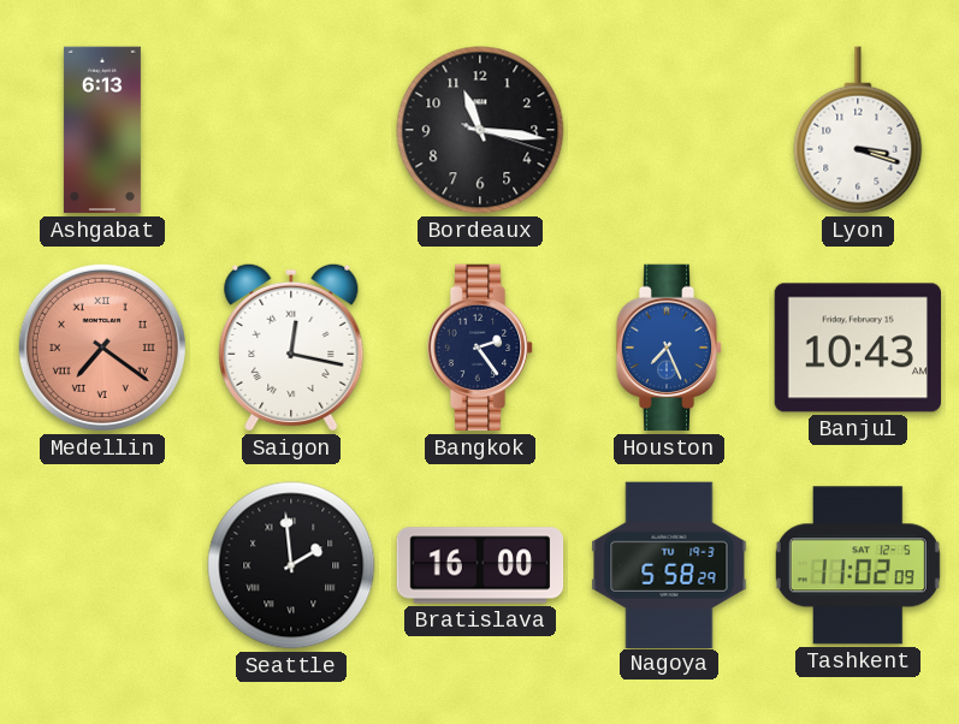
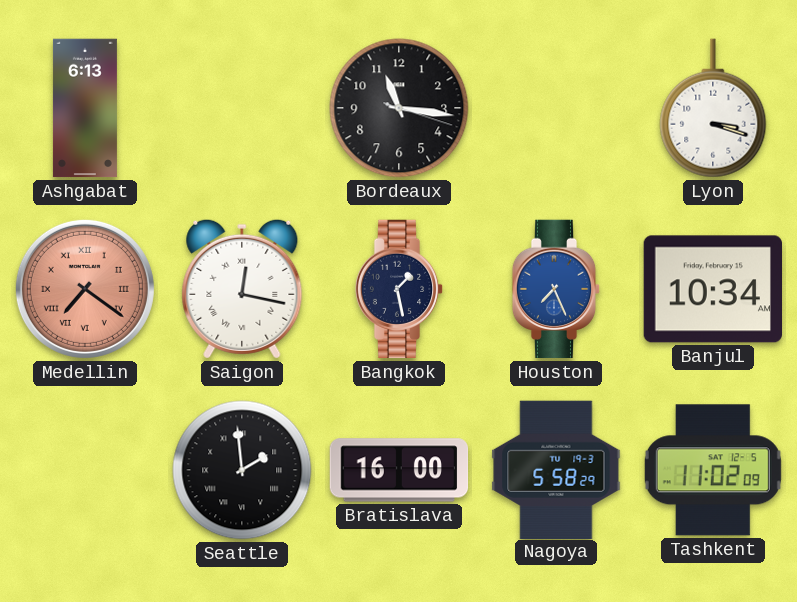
Bangkok: 2:24 -> 1:28 (399, 289)
Banjul: 10:43 -> 10:34 (712, 289)
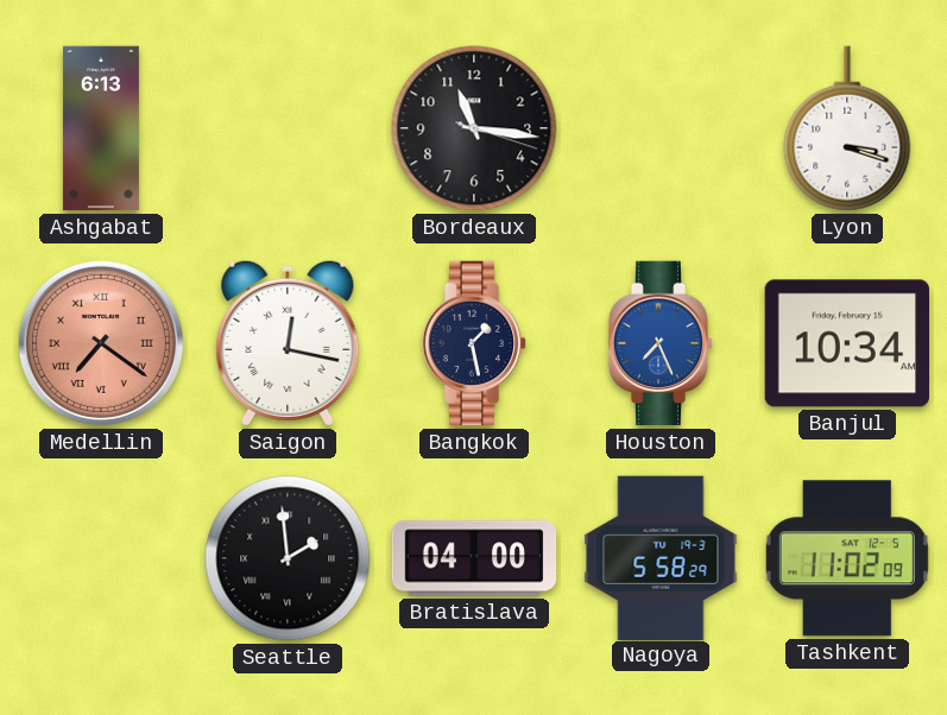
Bratislava: 16:00 -> 04:00 (474, 558)
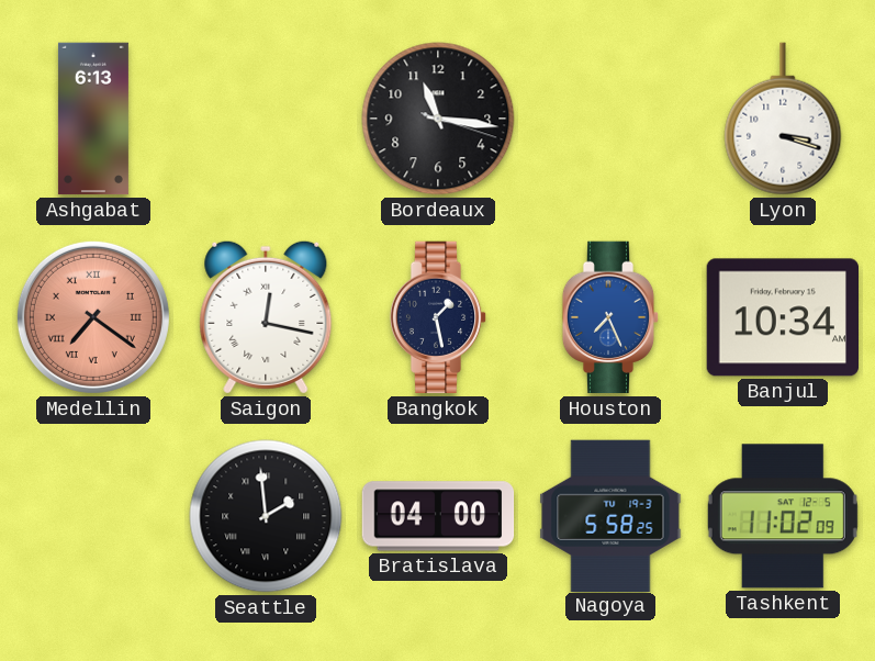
Nagoya: 5:58:29 -> 5:58:25 (610, 515)
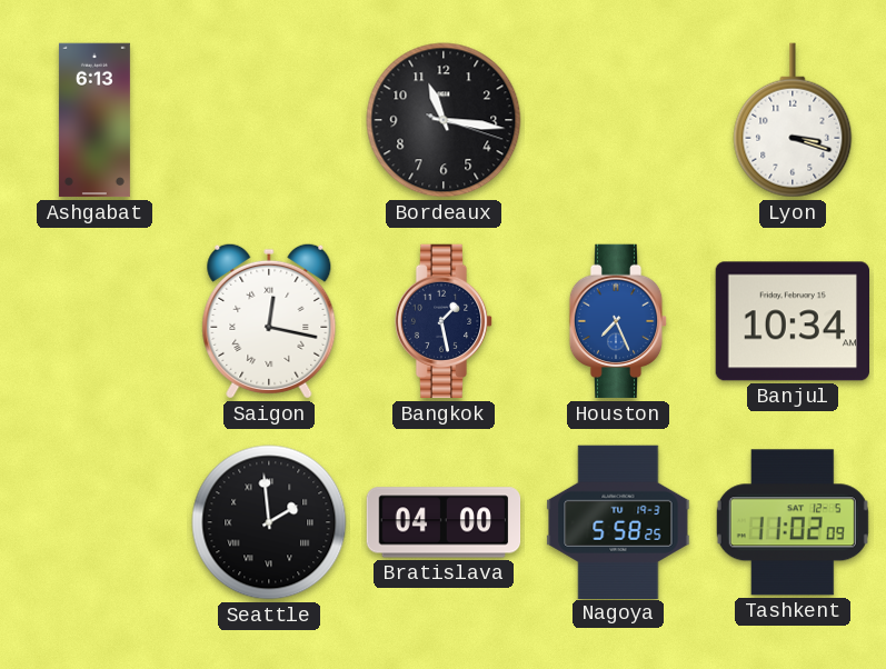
Medellin: 7:21 -> none (93, 317)
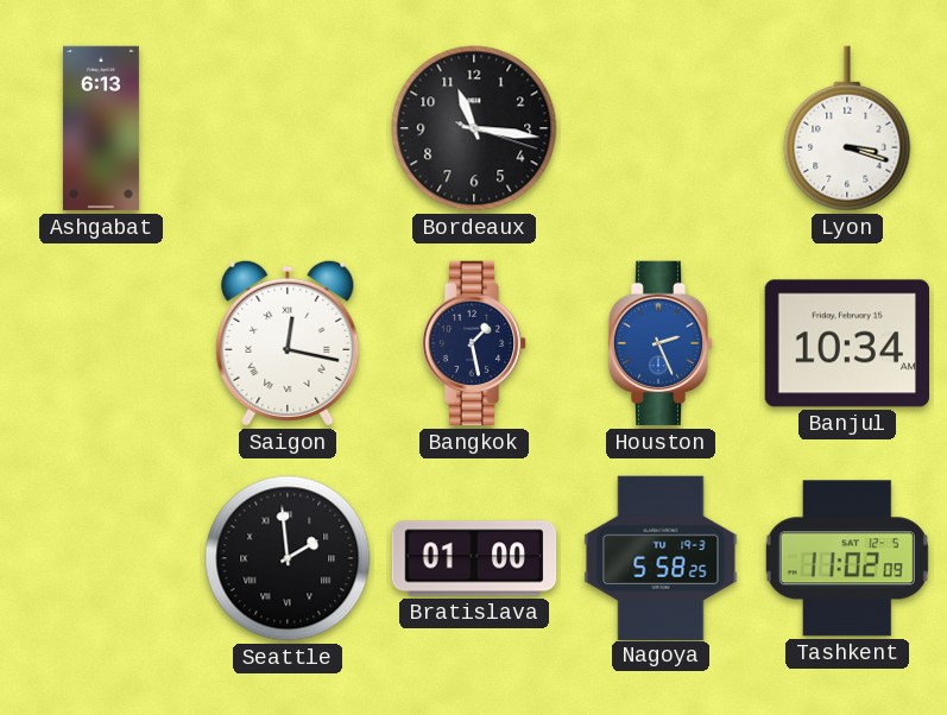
Houston: 7:26 -> 2:26 (661, 343)
Bratislava: 04:00 -> 01:00 (474, 558)
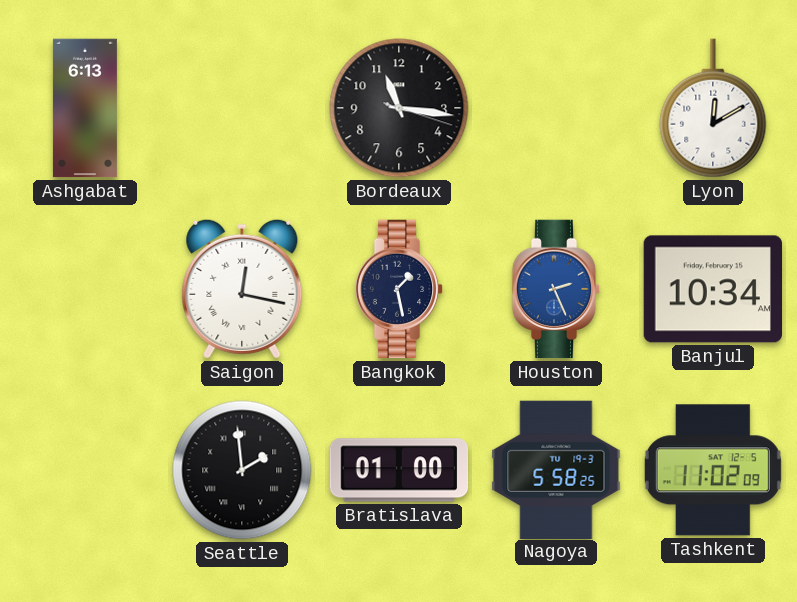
Lyon: 3:18 -> 12:10 (713, 108)
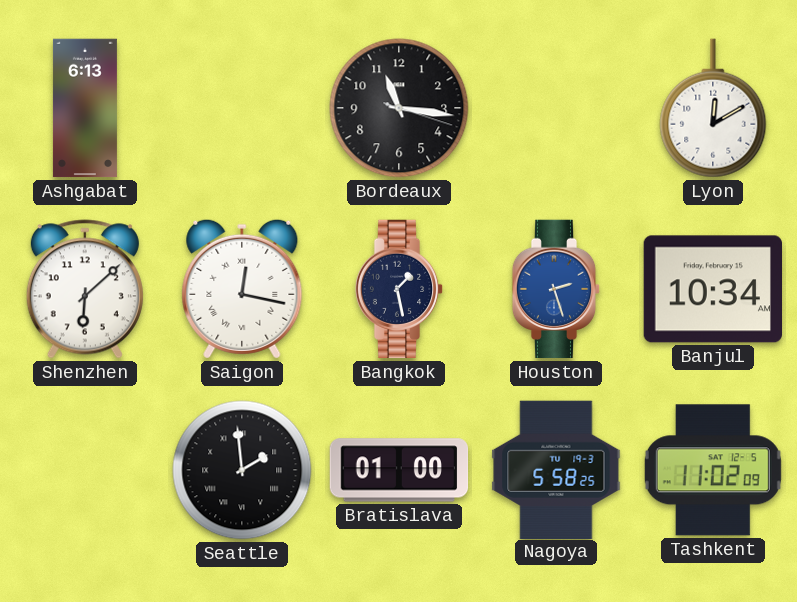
Shenzhen: none -> 6:08 (85, 289)
Houston: 2:26 -> 2:27 (556, 289)
